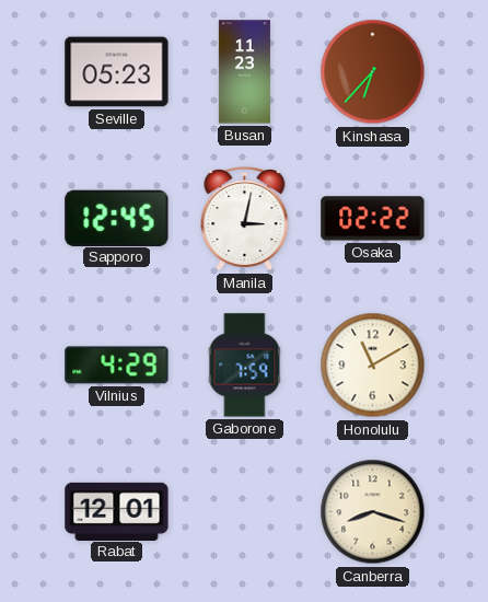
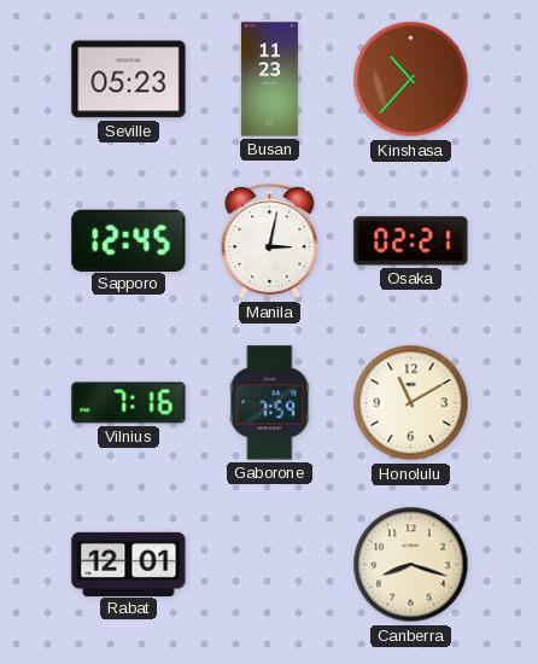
Kinshasa: 6:37 -> 10:37 (411, 80)
Osaka: 02:22 -> 02:21 (411, 241)
Vilnius: 4:29 -> 7:16 (129, 403)
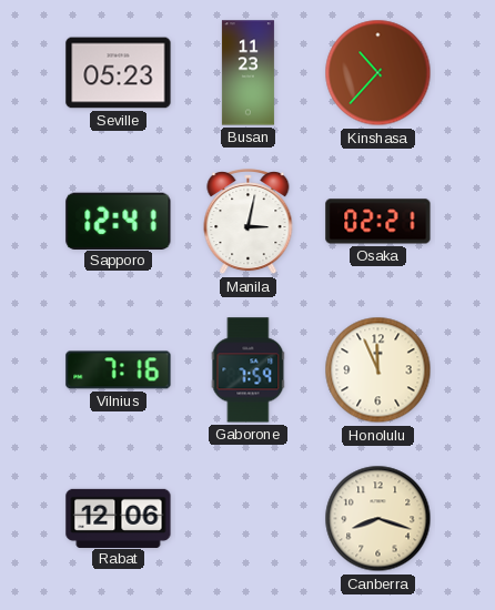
Sapporo: 12:45 -> 12:41 (119, 221)
Honolulu: 11:10 -> 11:56 (378, 370)
Rabat: 12:01 -> 12:06 (119, 518)
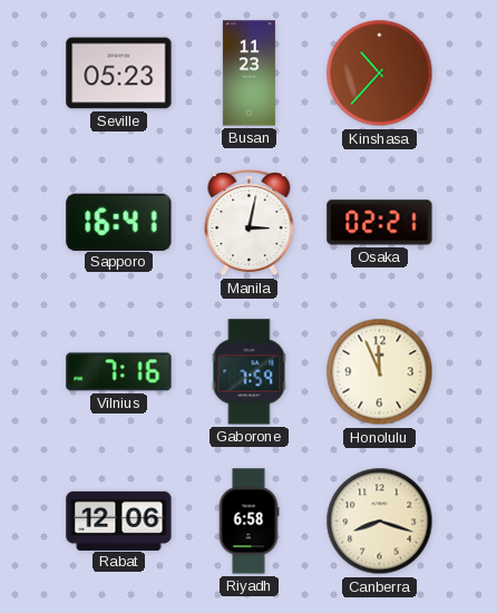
Sapporo: 12:41 -> 16:41 (119, 222)
Riyadh: none -> 6:58 (248, 522)
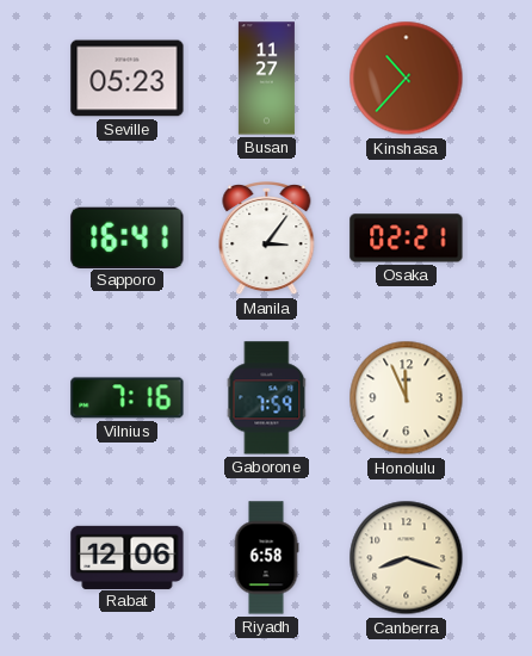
Busan: 11:23 -> 11:27 (266, 79)
Manila: 3:02 -> 3:06 (267, 240)
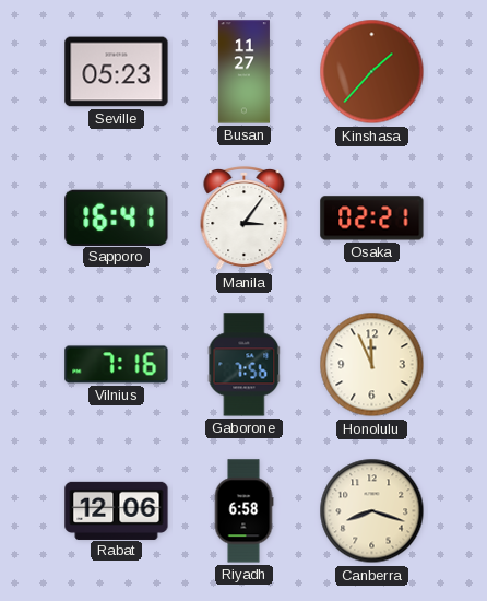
Kinshasa: 10:37 -> 1:37 (372, 72)
Gaborone: 7:59 -> 7:56 (245, 365)
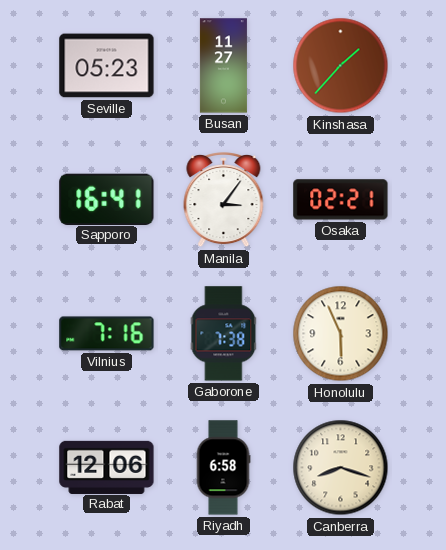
Gaborone: 7:56 -> 7:38 (224, 334)
Honolulu: 11:56 -> 5:56 (341, 334)
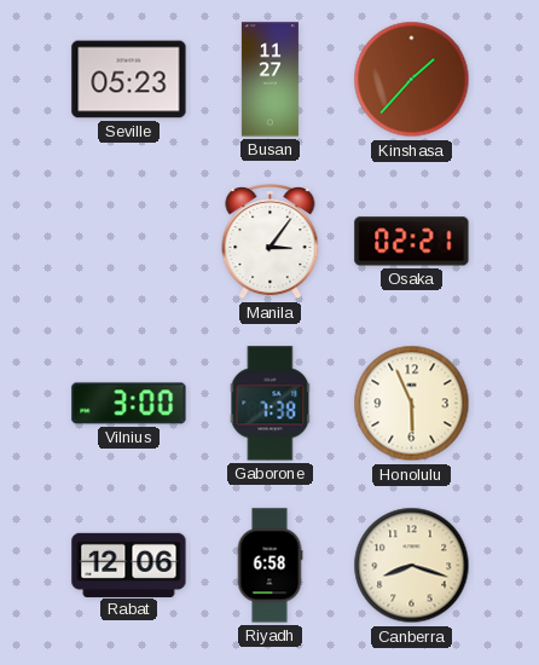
Sapporo: 16:41 -> none (107, 199)
Vilnius: 7:16 -> 3:00 (129, 404)
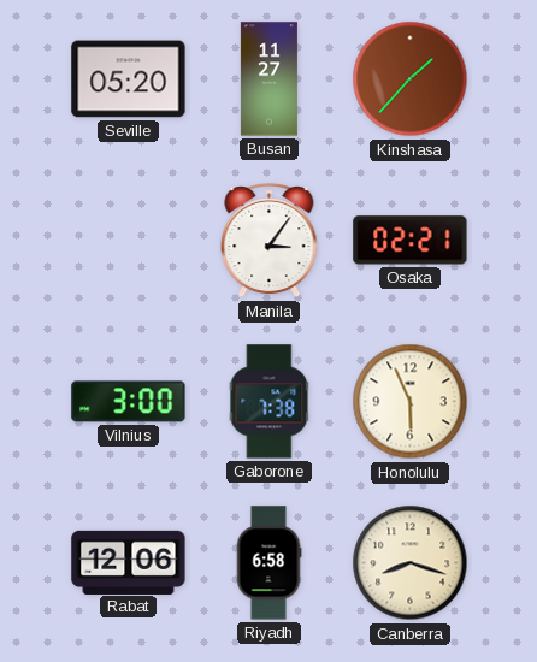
Seville: 05:23 -> 05:20 (129, 79)
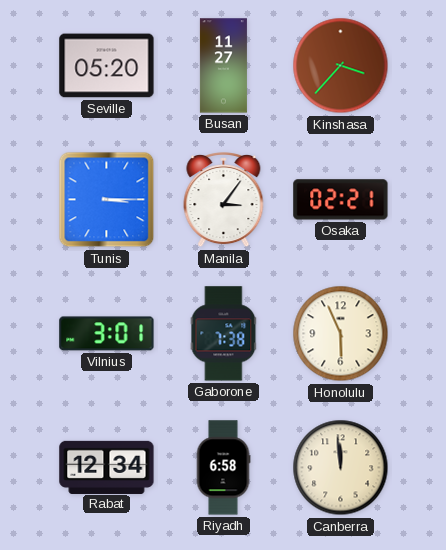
Kinshasa: 1:37 -> 3:37 (341, 66)
Tunis: none -> 3:15 (107, 200)
Vilnius: 3:00 -> 3:01 (107, 334)
Rabat: 12:06 -> 12:34 (107, 467)
Canberra: 8:18 -> 11:59 (341, 468)
